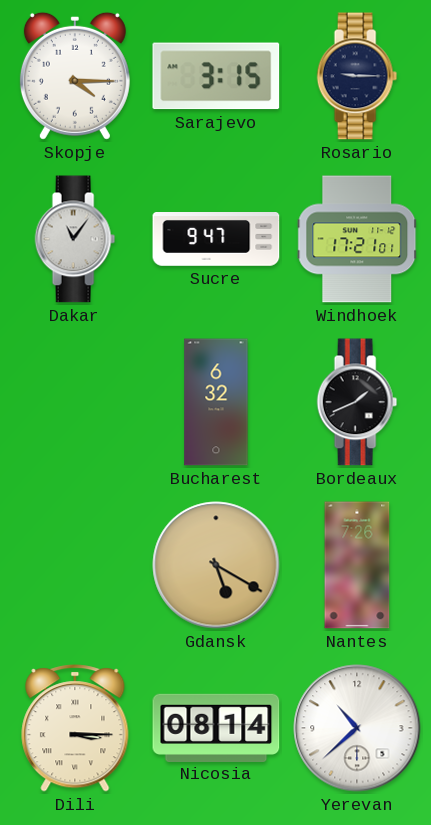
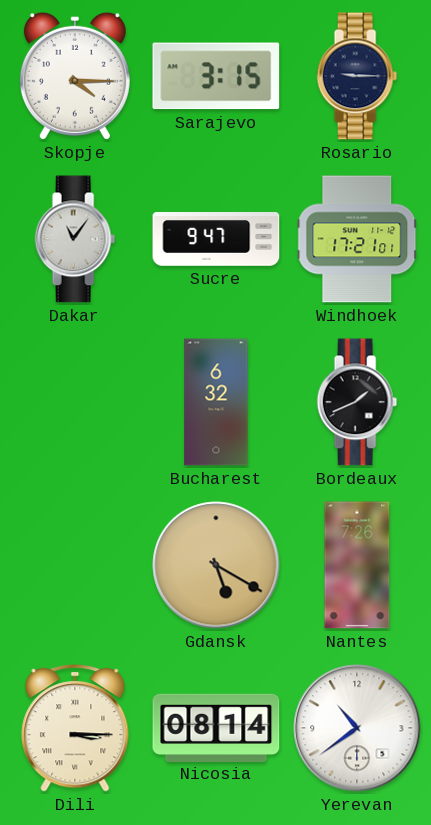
Yerevan: 10:38 -> 10:39 (357, 728)
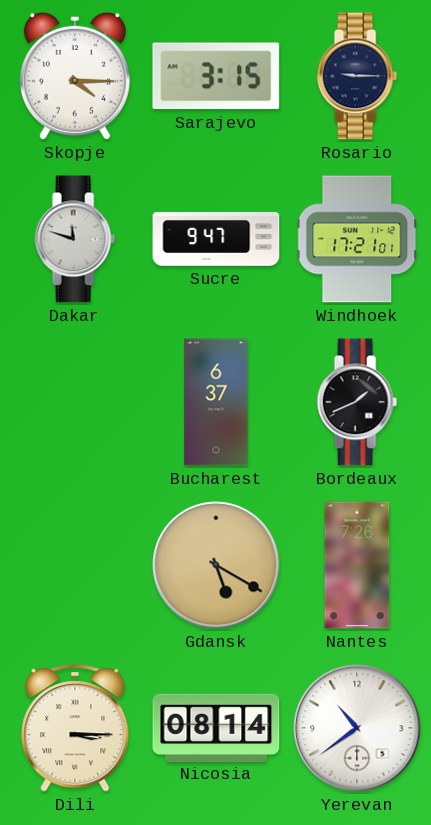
Dakar: 11:06 -> 11:48 (75, 239)
Bucharest: 6:32 -> 6:37 (216, 402)
